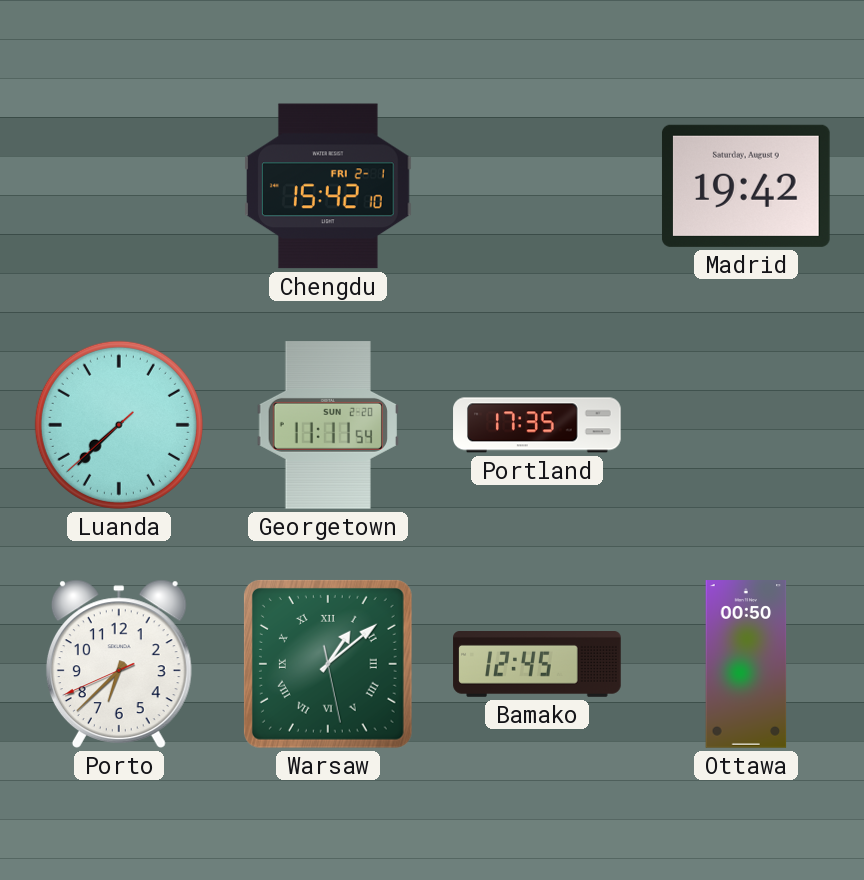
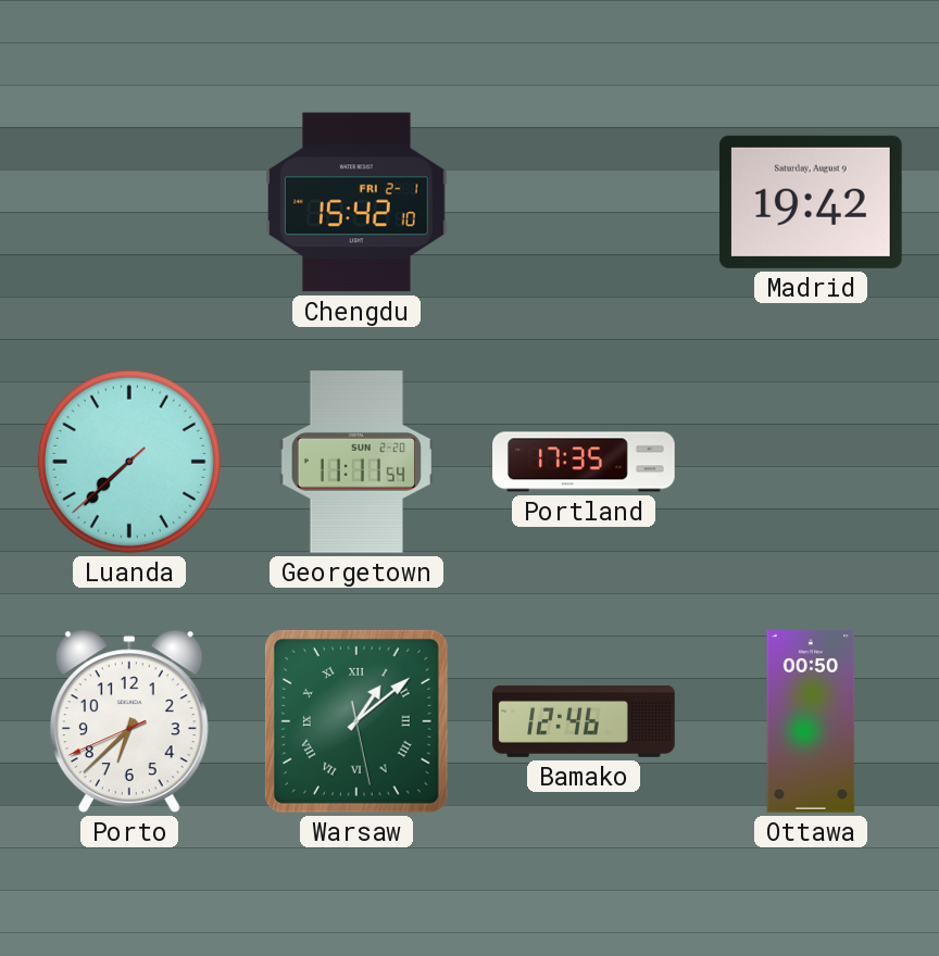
Bamako: 12:45 -> 12:46 (584, 722)
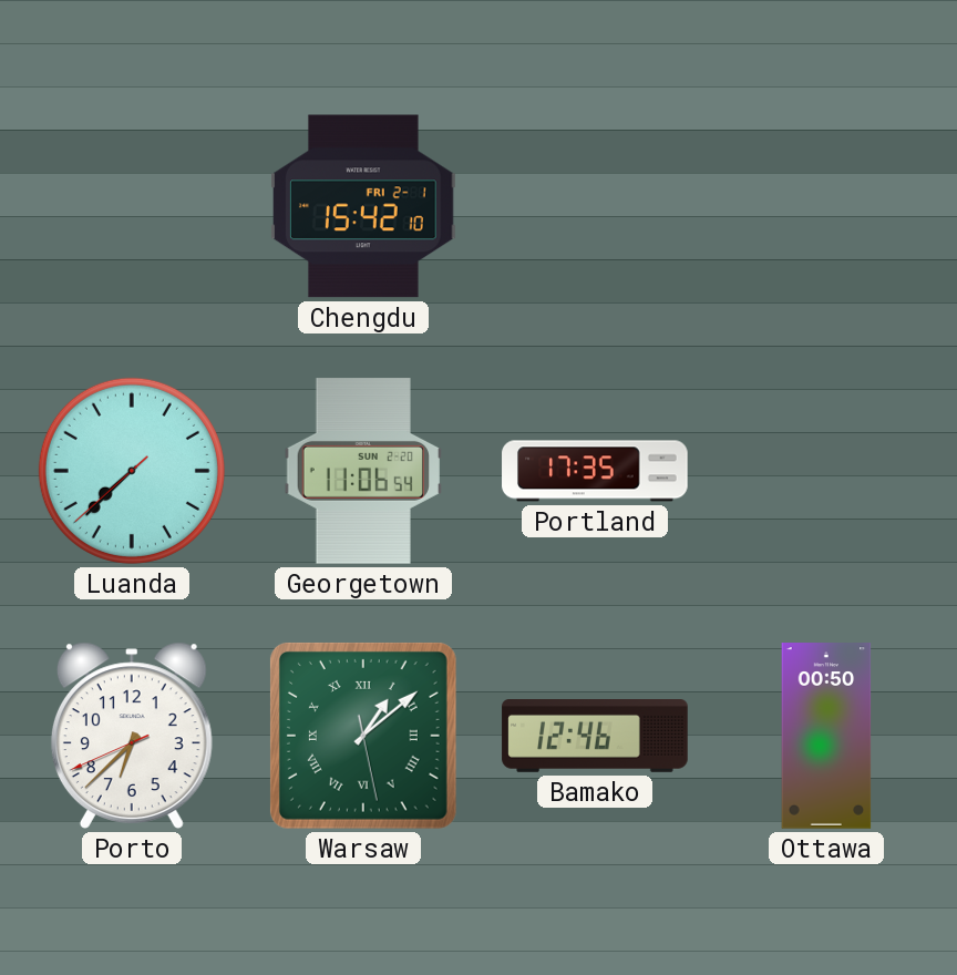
Madrid: 19:42 -> none (811, 202)
Georgetown: 11:11 -> 11:06 (362, 471)
